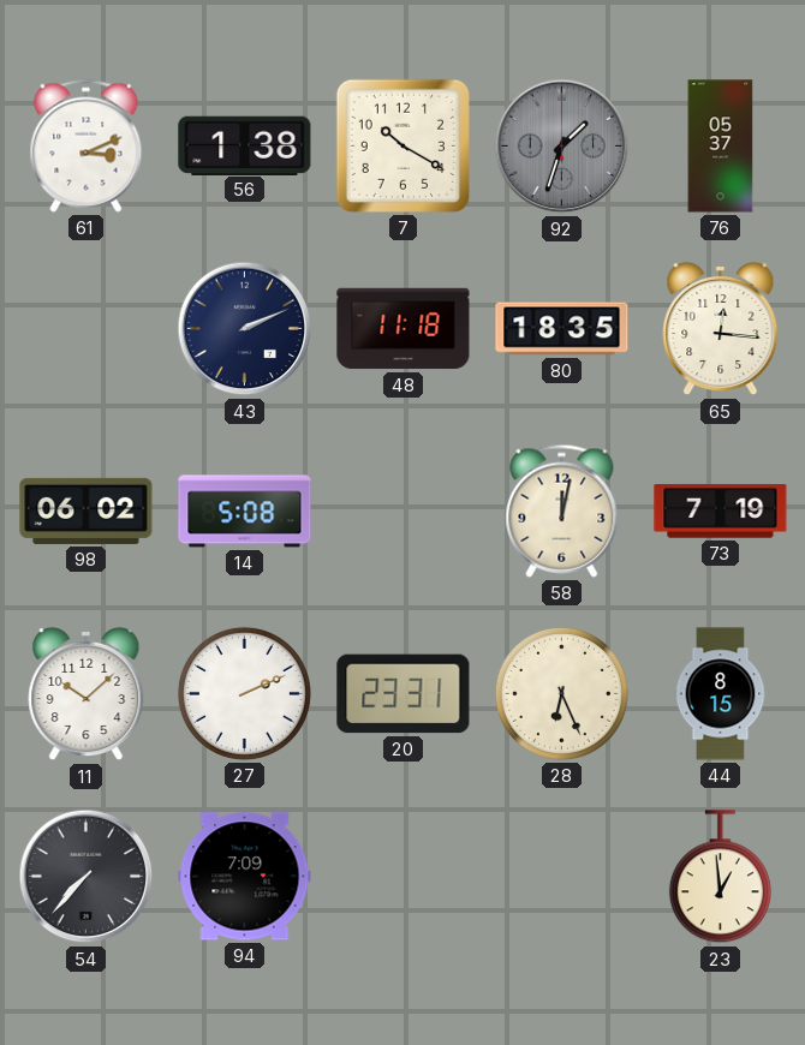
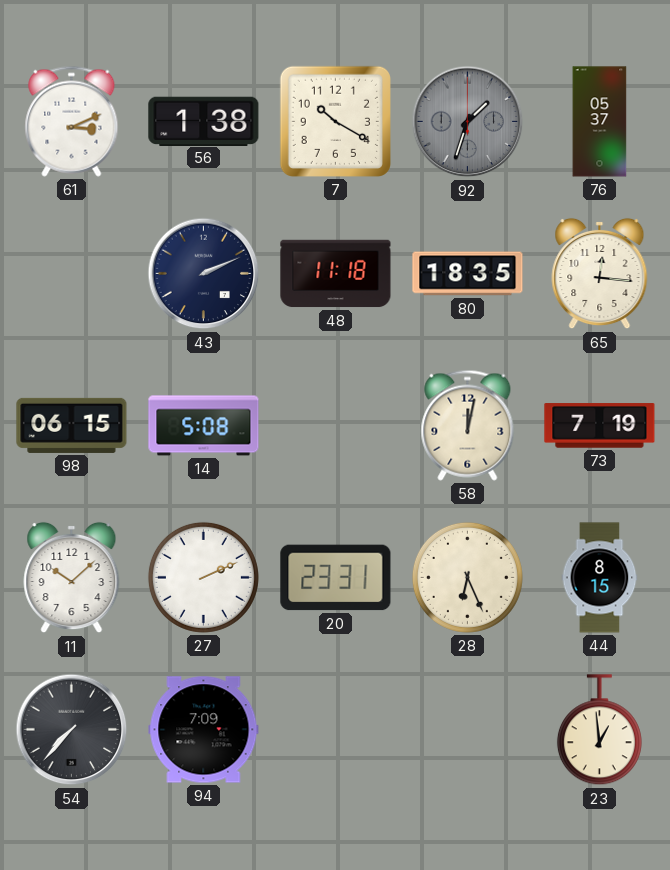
98: 06:02 -> 06:15 (72, 425)
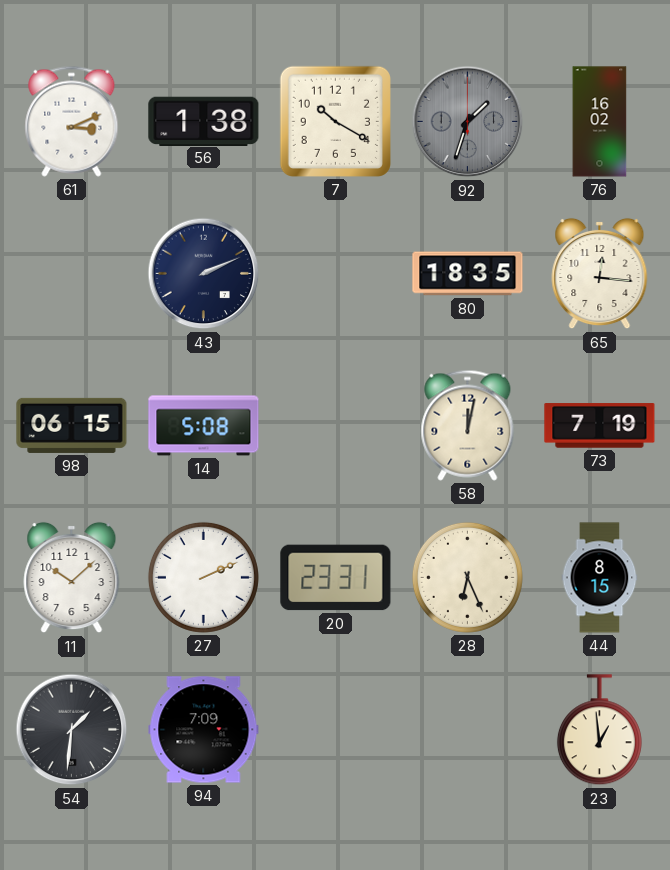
76: 05:37 -> 16:02 (600, 122)
48: 11:18 -> none (336, 274)
54: 7:37 -> 1:31 (72, 730)
